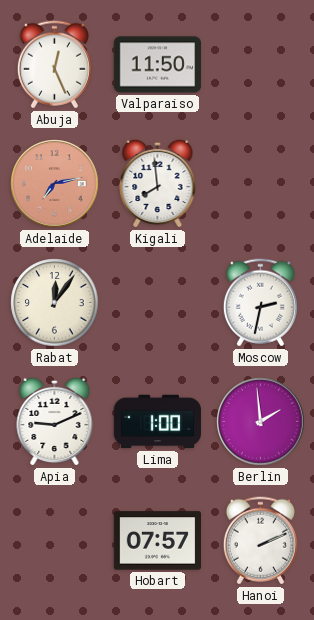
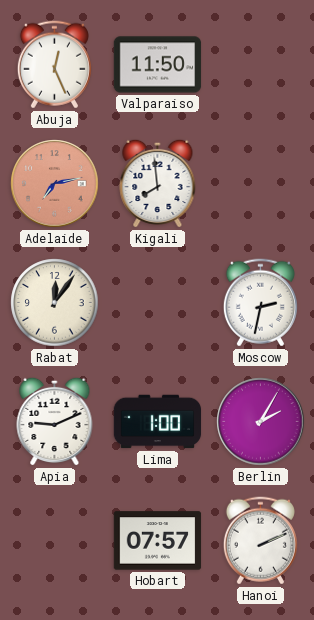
Berlin: 1:59 -> 2:05 (261, 422)
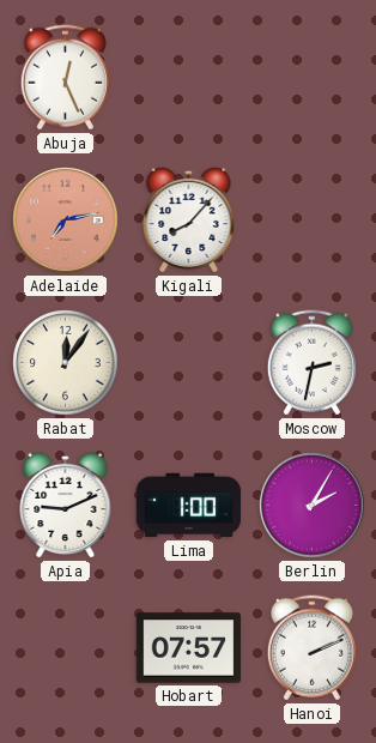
Valparaiso: 11:50 -> none (158, 65)
Kigali: 7:59 -> 8:07 (189, 219)
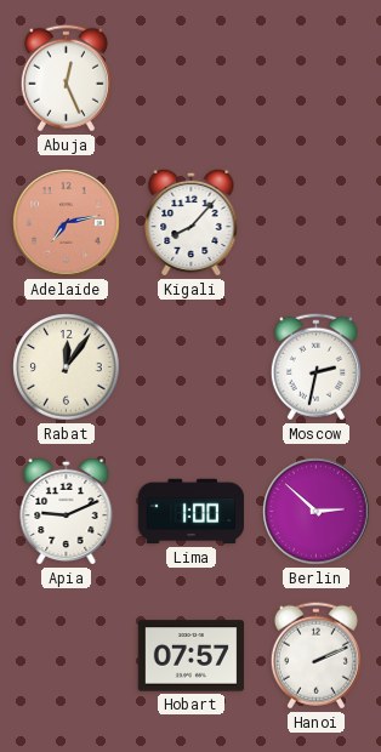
Berlin: 2:05 -> 2:52 (317, 512)
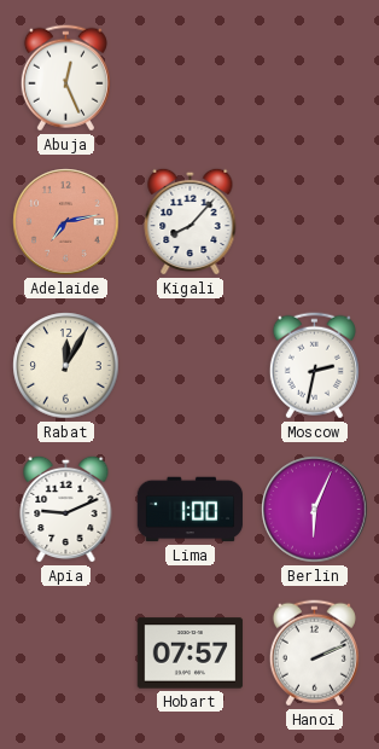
Rabat: 12:06 -> 12:05 (66, 366)
Berlin: 2:52 -> 6:04 (315, 510)
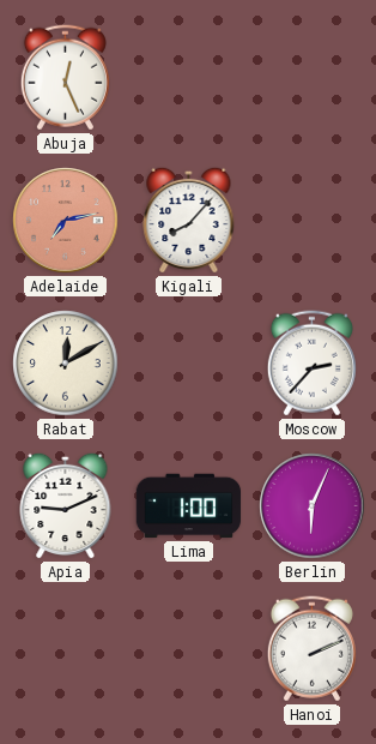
Rabat: 12:05 -> 12:10 (66, 364)
Moscow: 2:32 -> 2:37 (311, 364)
Hobart: 07:57 -> none (191, 654)
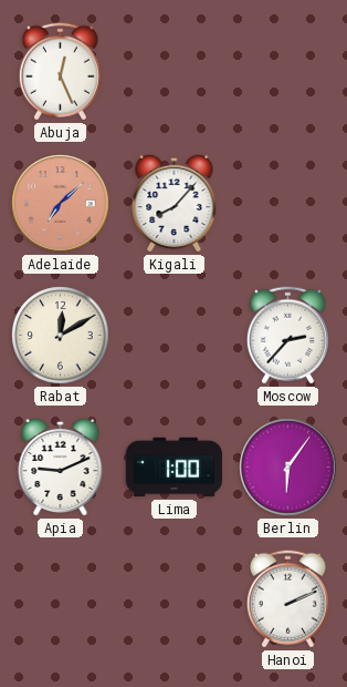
Adelaide: 7:13 -> 7:08 (61, 204)
Berlin: 6:04 -> 6:06 (288, 468)
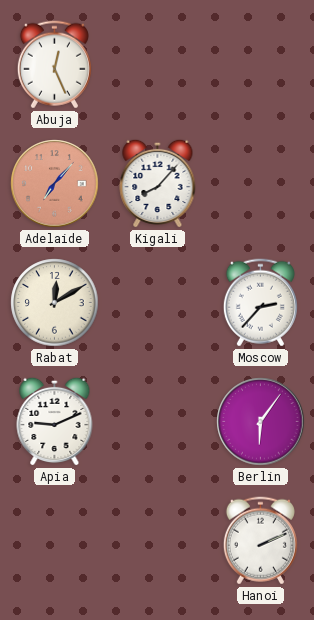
Adelaide: 7:08 -> 7:07 (55, 184)
Lima: 1:00 -> none (175, 468)
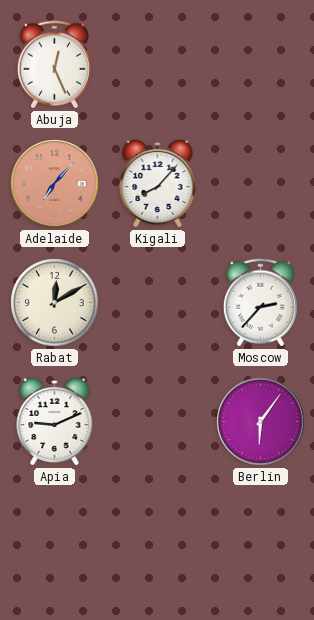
Hanoi: 2:11 -> none (260, 541)
